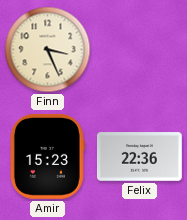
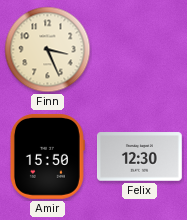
Amir: 15:23 -> 15:50 (47, 157)
Felix: 22:36 -> 12:30 (140, 157)
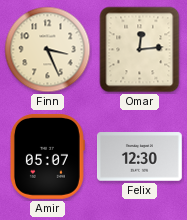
Omar: none -> 12:14 (140, 50)
Amir: 15:50 -> 05:07 (47, 157)
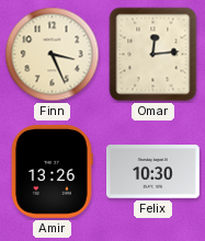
Amir: 05:07 -> 13:26 (52, 172)
Felix: 12:30 -> 10:30 (153, 172)
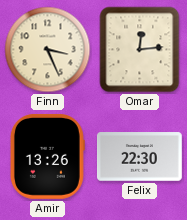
Felix: 10:30 -> 22:30 (140, 157)
